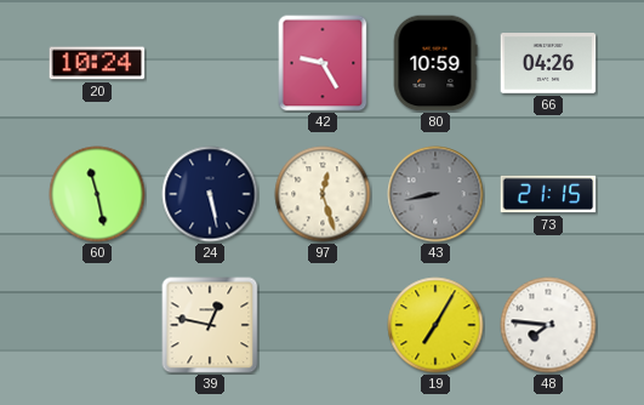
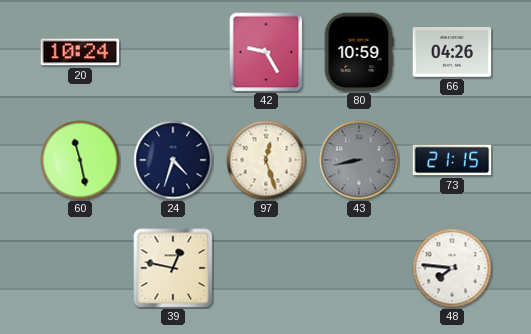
24: 5:28 -> 4:33 (173, 160)
19: 7:05 -> none (435, 325)
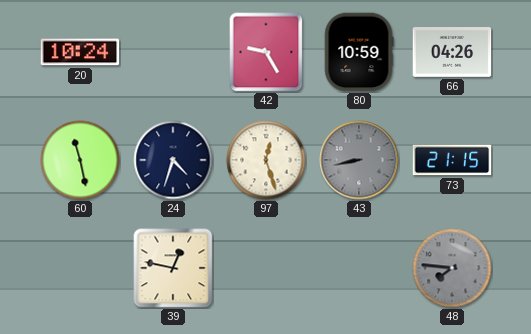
48 dial: white -> grey (452, 268)
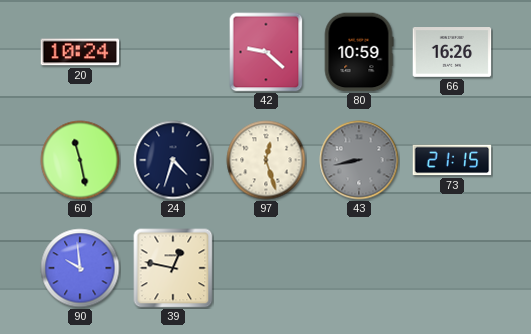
42: 9:25 -> 9:22 (266, 52)
66: 04:26 -> 16:26 (452, 53)
90: none -> 9:59 (80, 268)
48: 7:46 -> none (452, 268)
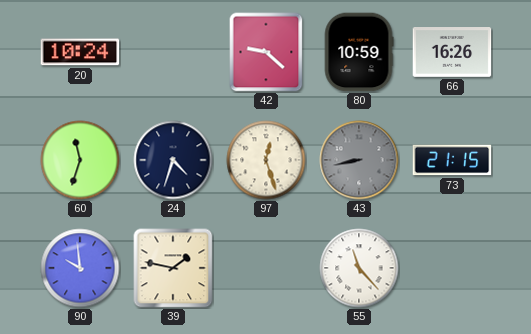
60: 11:28 -> 11:33 (80, 160)
39: 12:47 -> 1:47 (173, 268)
55: none -> 11:23 (359, 268)
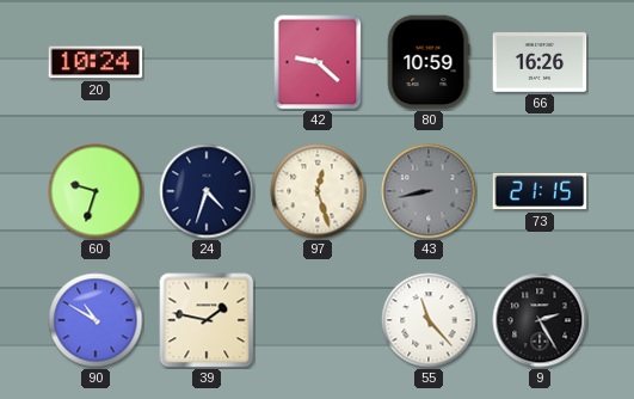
60: 11:33 -> 9:33 (96, 191)
90: 9:59 -> 10:50 (96, 320)
9: none -> 2:25 (540, 320)
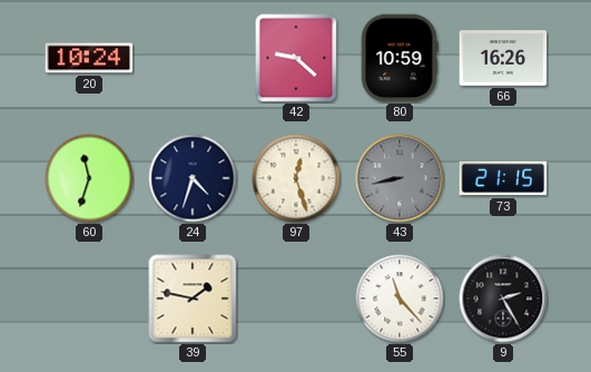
60: 9:33 -> 11:33 (89, 178)
90: 10:50 -> none (96, 320)
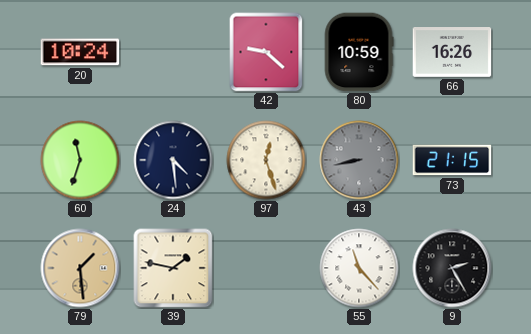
24: 4:33 -> 4:29 (173, 160)
79: none -> 1:29 (80, 268)
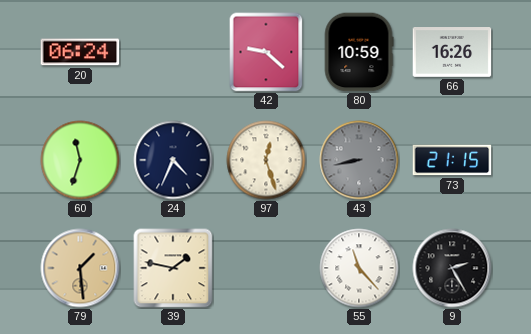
20: 10:24 -> 06:24 (80, 52)
24: 4:29 -> 4:34 (173, 160)
